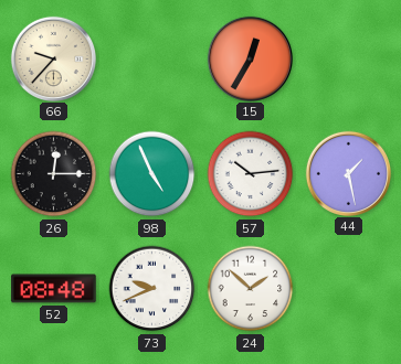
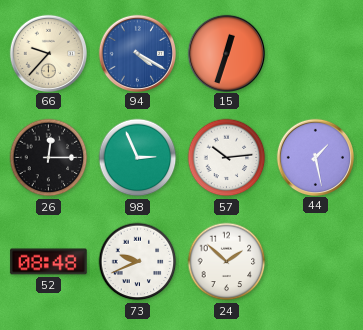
94: none -> 4:20 (137, 53)
15: 12:35 -> 12:33 (226, 53)
98: 4:56 -> 2:56 (138, 158)
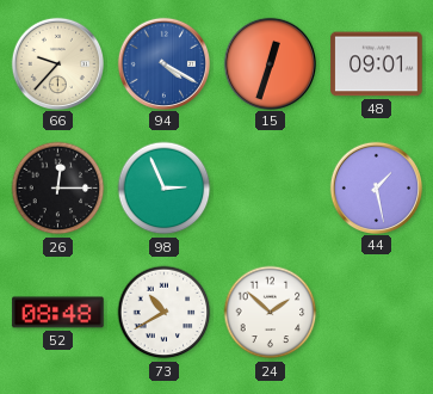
48: none -> 09:01 (377, 64)
57: 10:14 -> none (227, 158)
73: 9:41 -> 10:40 (165, 313)
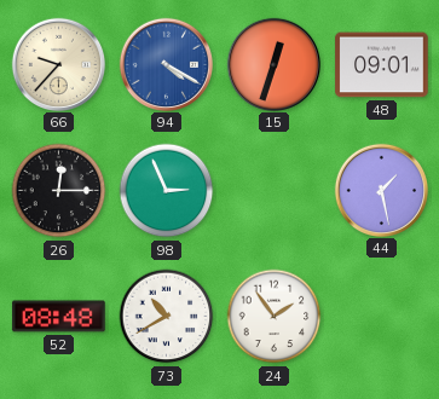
24: 1:52 -> 1:54 (275, 317)
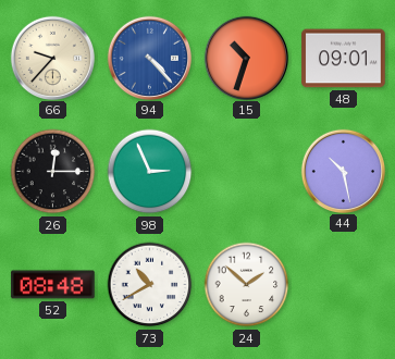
94: 4:20 -> 4:23 (149, 58)
15: 12:33 -> 10:33 (246, 58)
44: 1:28 -> 10:28 (343, 171)
24: 1:54 -> 1:52 (247, 285)
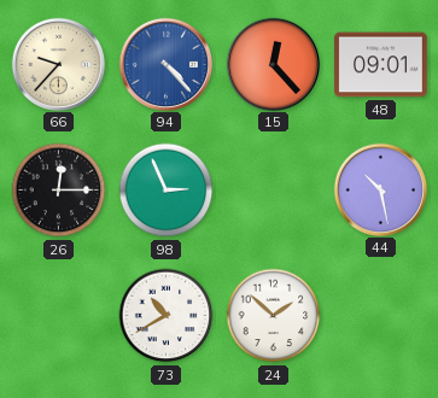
15: 10:33 -> 12:23 (273, 64)
52: 08:48 -> none (53, 285)
